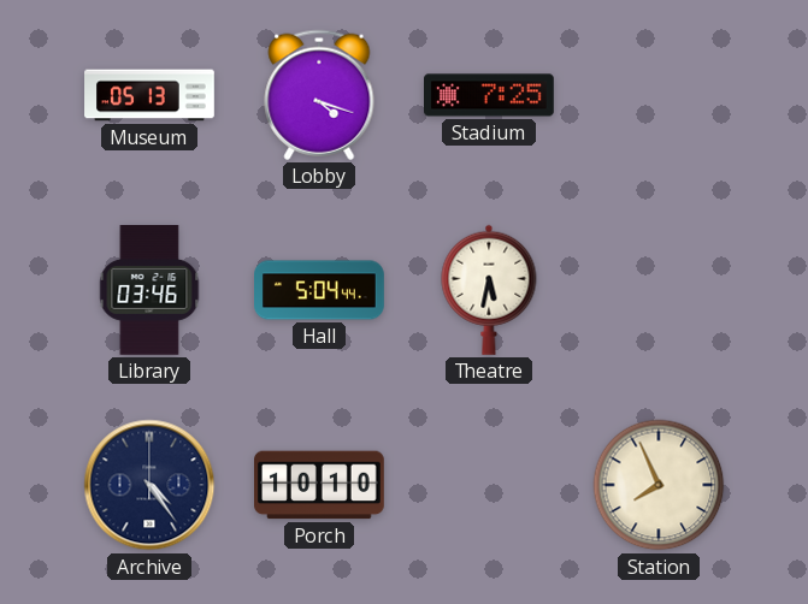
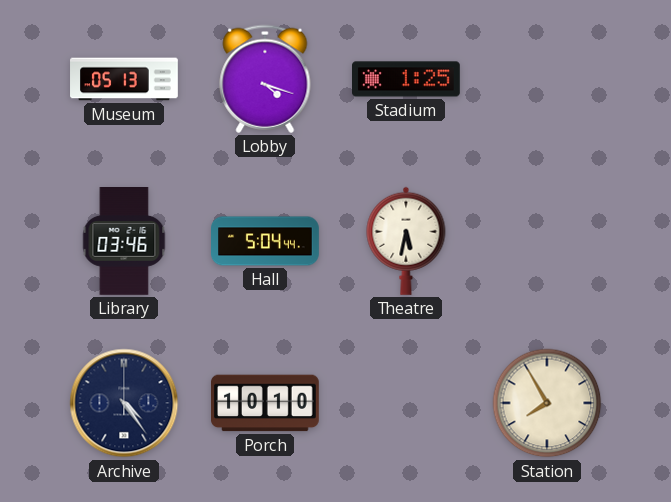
Stadium: 7:25 -> 1:25 (407, 79)
Station: 7:56 -> 7:55 (547, 403)
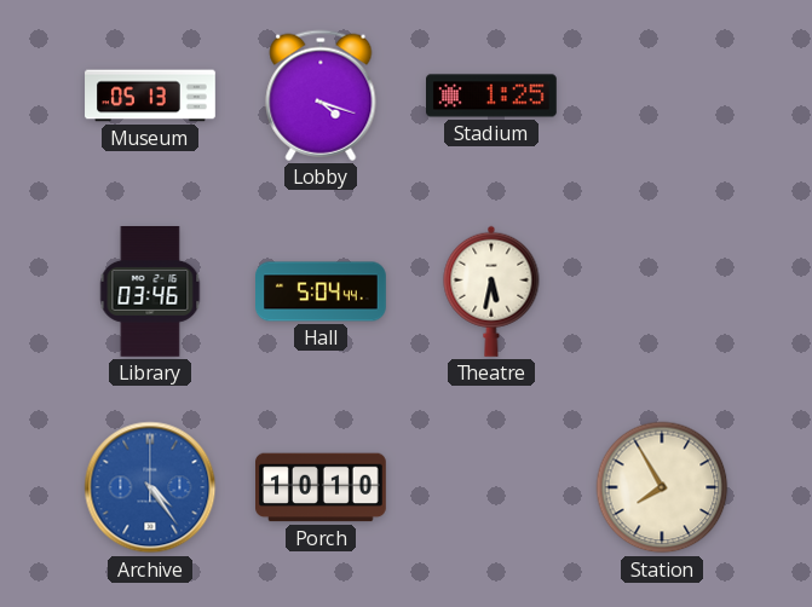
Archive dial: navy -> blue (150, 487)
